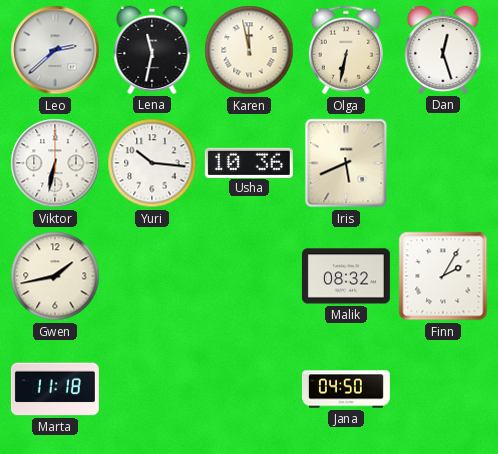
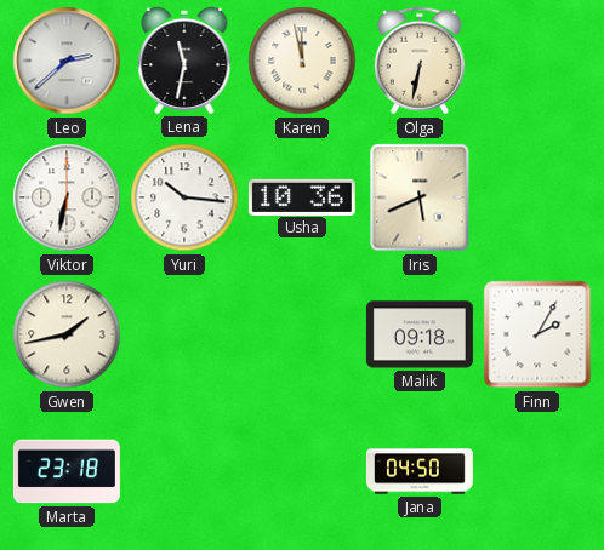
Dan: 12:27 -> none (443, 50)
Malik: 08:32 -> 09:18 (420, 334)
Marta: 11:18 -> 23:18 (67, 471)
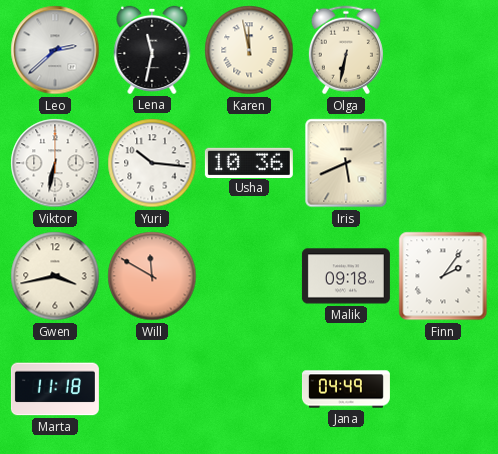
Gwen: 1:43 -> 3:43 (55, 276)
Will: none -> 11:50 (152, 276)
Finn: 2:05 -> 2:06 (443, 276)
Marta: 23:18 -> 11:18 (55, 389)
Jana: 04:50 -> 04:49 (346, 389)
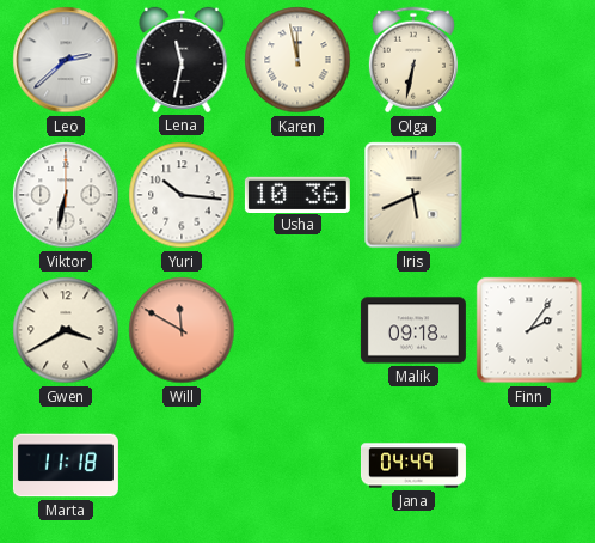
Gwen: 3:43 -> 3:40 (66, 330)
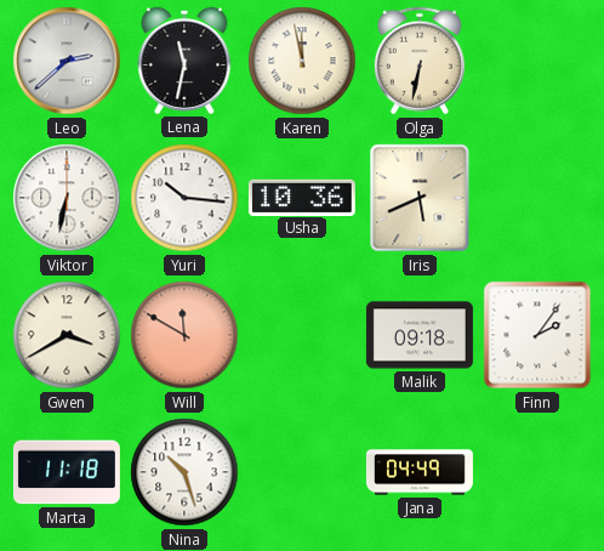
Nina: none -> 10:27 (184, 472)
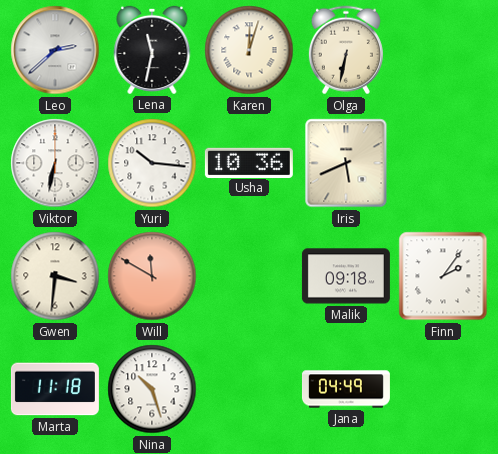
Karen: 11:58 -> 12:03 (249, 50)
Gwen: 3:40 -> 3:31 (55, 276)
